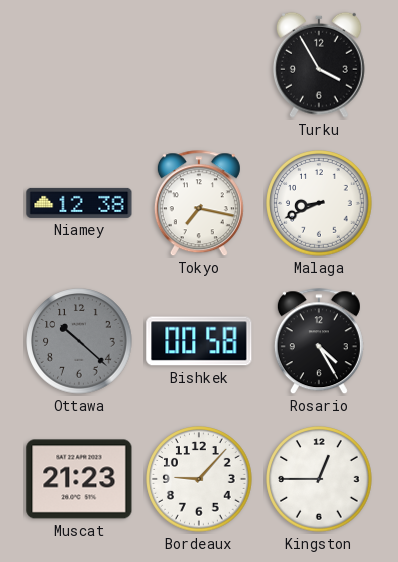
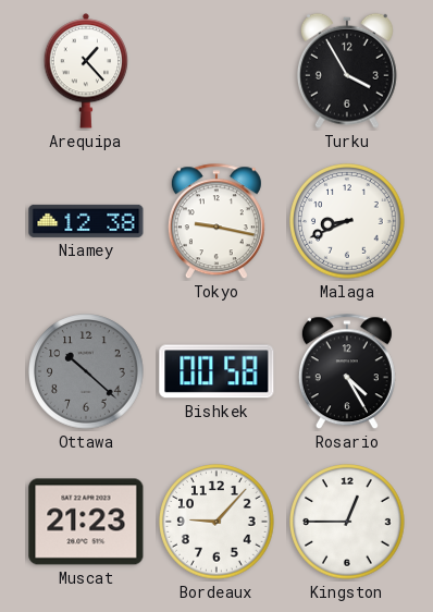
Arequipa: none -> 1:23 (86, 71)
Tokyo: 7:17 -> 9:17 (216, 222)
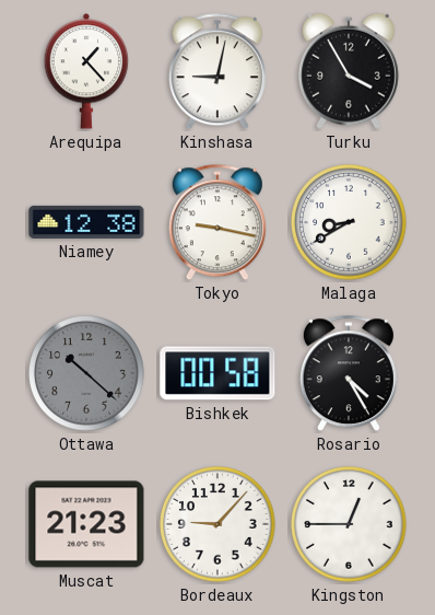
Kinshasa: none -> 9:02 (217, 72)
Malaga: 8:41 -> 8:40 (349, 222)
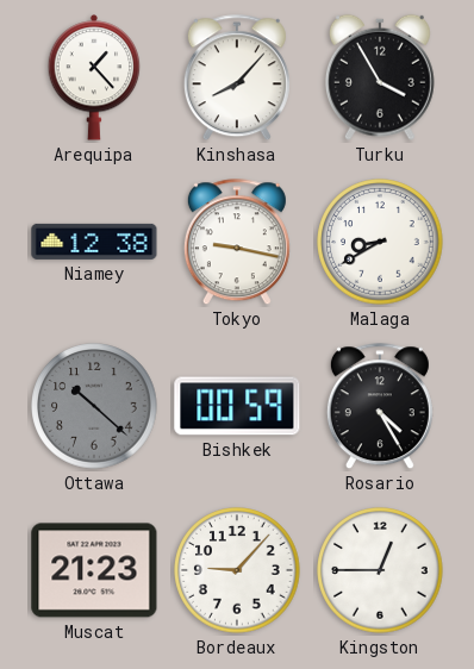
Kinshasa: 9:02 -> 8:07 (237, 79)
Bishkek: 00:58 -> 00:59 (237, 406)
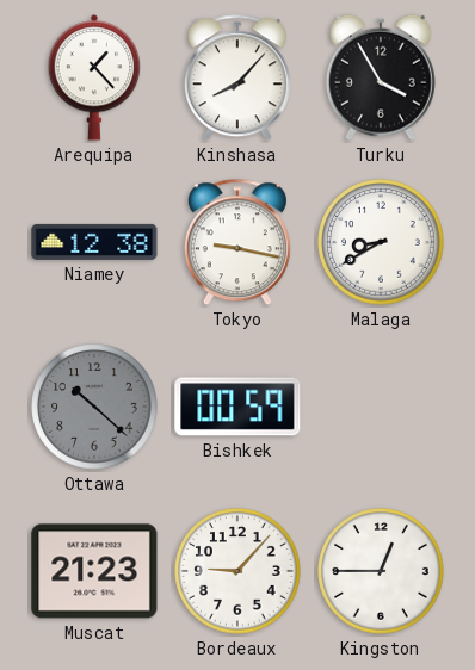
Rosario: 4:25 -> none (380, 407)
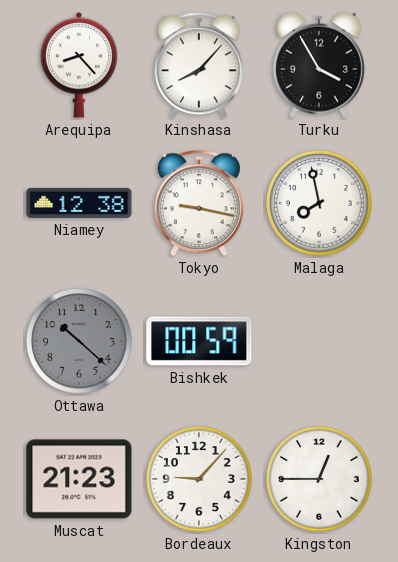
Arequipa: 1:23 -> 8:23 (79, 65)
Malaga: 8:40 -> 7:58 (319, 203)
